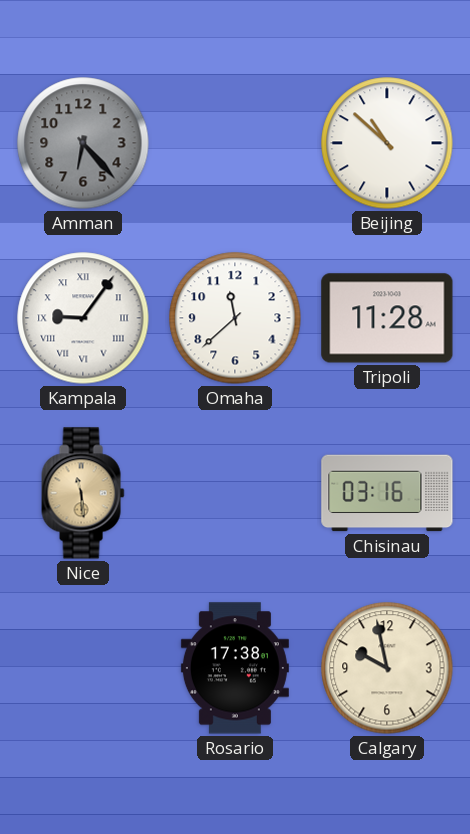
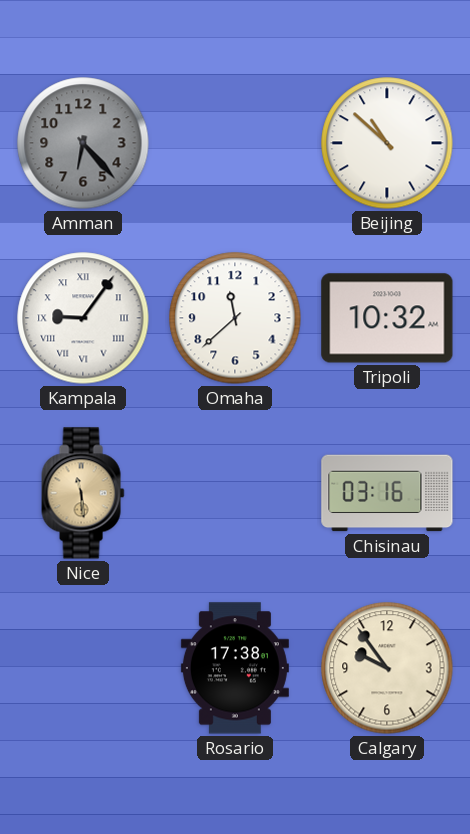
Tripoli: 11:28 -> 10:32 (387, 318)
Calgary: 9:58 -> 9:54 (387, 668)
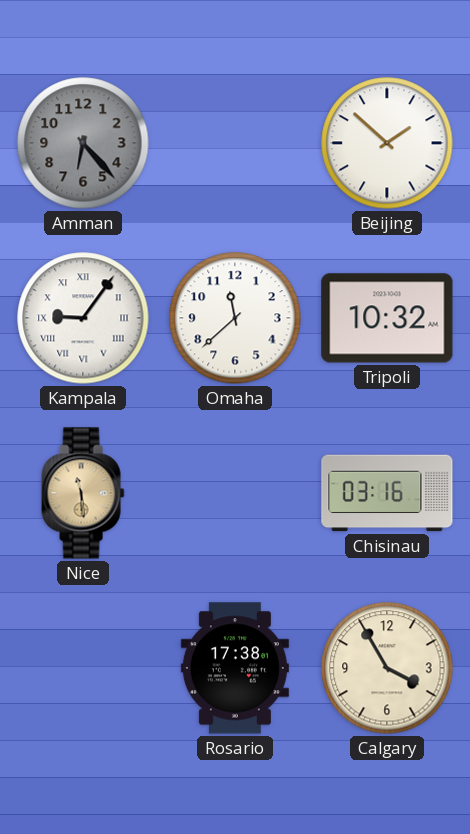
Beijing: 10:52 -> 1:52 (387, 143)
Calgary: 9:54 -> 3:55 (387, 668)
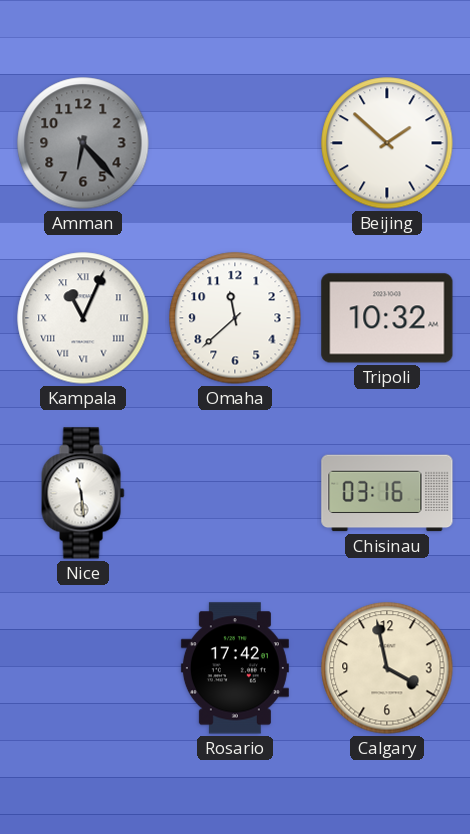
Kampala: 9:06 -> 11:04 (83, 318)
Nice dial: champagne -> white (83, 493)
Rosario: 17:38 -> 17:42 (235, 668)
Calgary: 3:55 -> 3:58 (387, 668)
